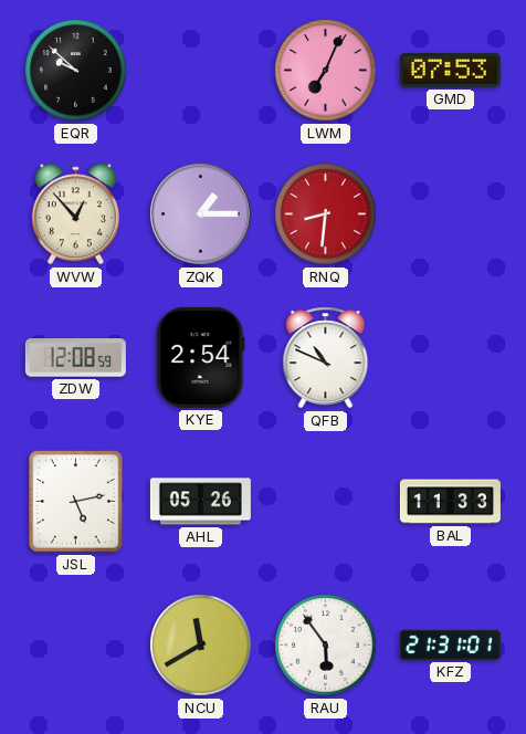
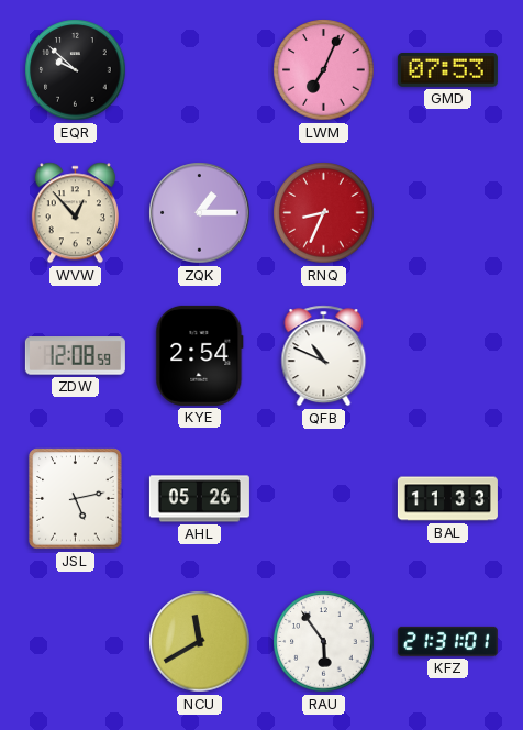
RNQ: 8:31 -> 8:34 (324, 213)
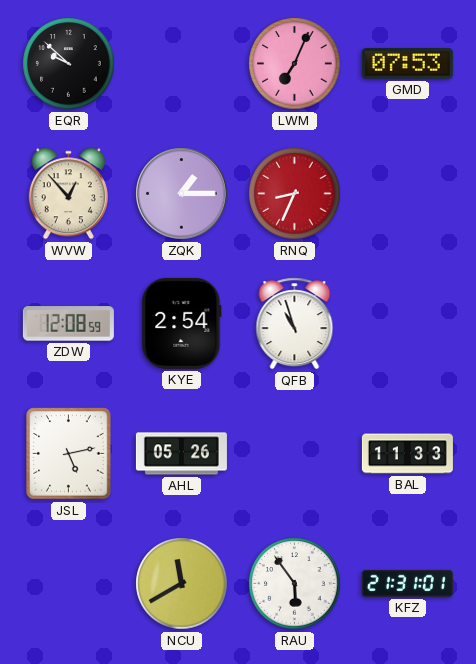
QFB: 10:49 -> 10:57 (295, 324)
